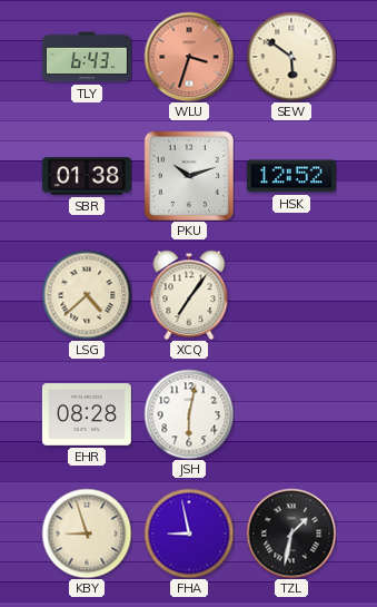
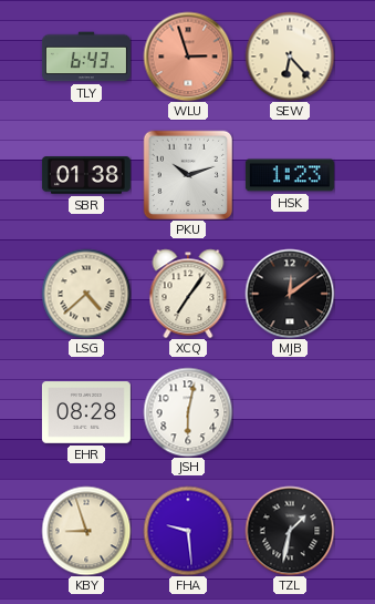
WLU: 3:33 -> 2:57 (188, 57)
SEW: 5:51 -> 6:23 (290, 57)
HSK: 12:52 -> 1:23 (290, 175)
MJB: none -> 12:09 (290, 294)
FHA: 8:58 -> 9:29 (188, 531)
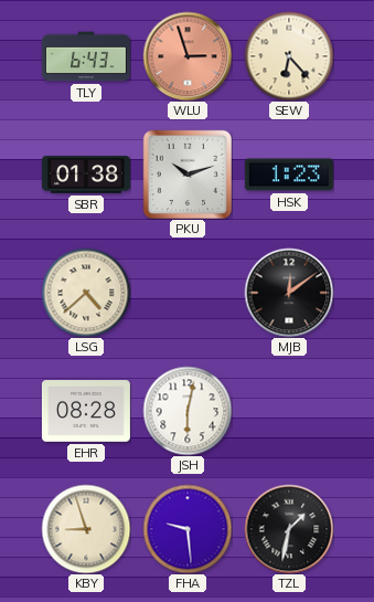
XCQ: 7:06 -> none (188, 294)
